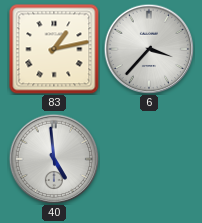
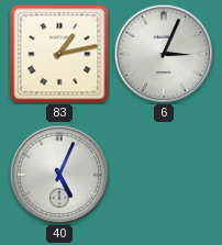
6: 3:37 -> 3:04 (164, 54)
40: 4:59 -> 5:04 (59, 175)
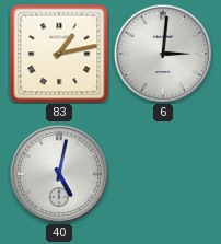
6: 3:04 -> 3:01 (163, 54)
40: 5:04 -> 5:02 (59, 174)
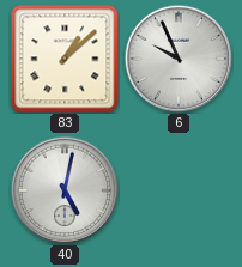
83: 1:13 -> 1:08 (65, 59)
6: 3:01 -> 9:56 (179, 59)
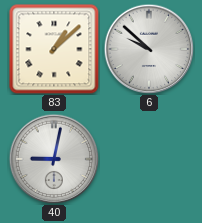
6: 9:56 -> 9:52 (149, 49)
40: 5:02 -> 9:02 (54, 159)
